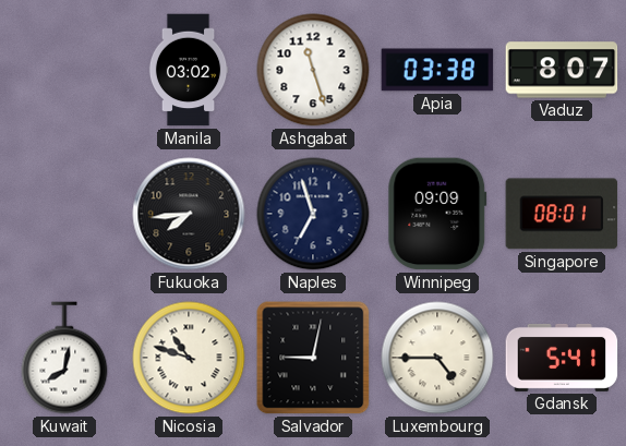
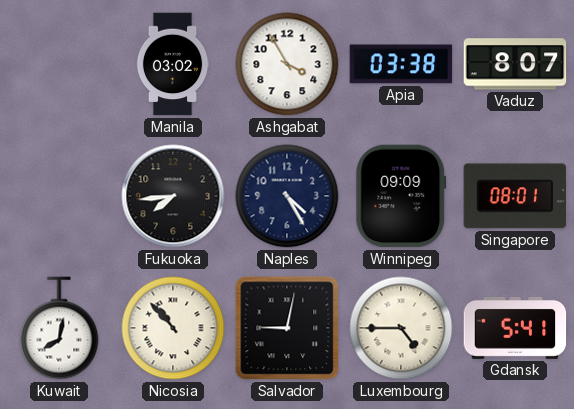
Ashgabat: 11:27 -> 3:55 (287, 64)
Naples: 6:57 -> 4:25 (287, 196)
Nicosia: 10:48 -> 10:53 (173, 328)
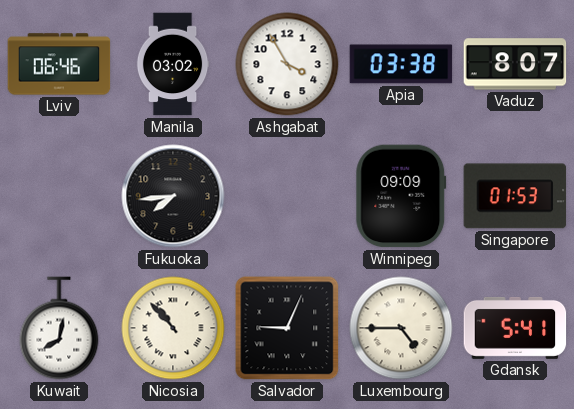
Lviv: none -> 06:46 (59, 64)
Naples: 4:25 -> none (287, 196)
Singapore: 08:01 -> 01:53 (515, 196)
Salvador: 9:02 -> 9:04 (287, 328)
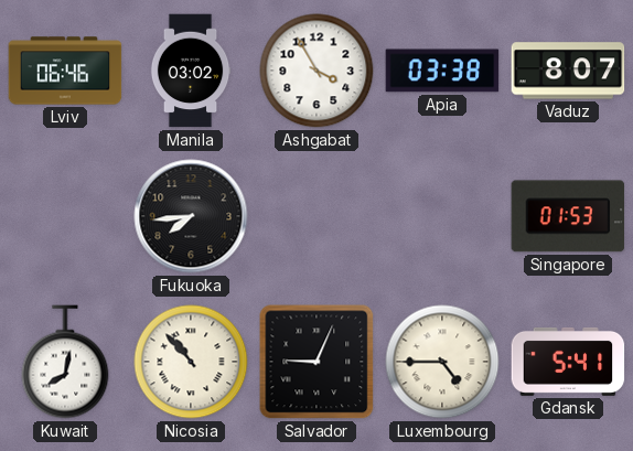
Winnipeg: 09:09 -> none (401, 196)
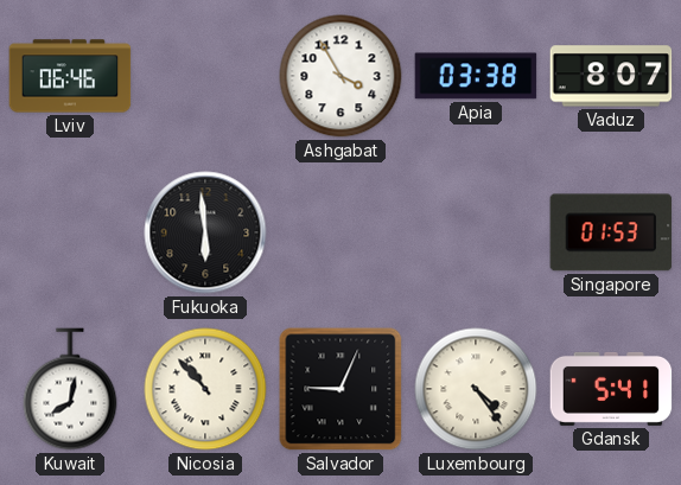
Manila: 03:02 -> none (191, 71)
Fukuoka: 7:44 -> 5:59 (205, 232)
Luxembourg: 4:45 -> 4:24 (476, 389)
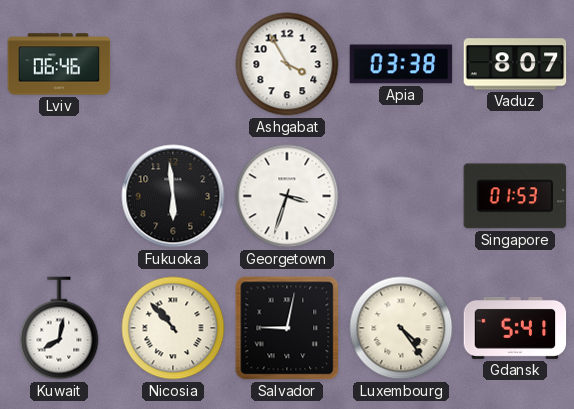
Georgetown: none -> 3:33 (287, 196)
Salvador: 9:04 -> 9:02 (287, 328)
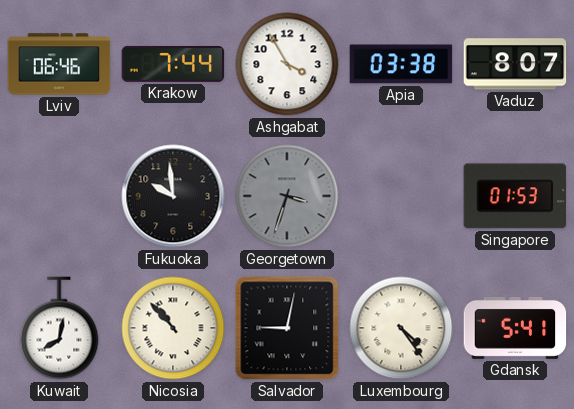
Krakow: none -> 7:44 (173, 64)
Fukuoka: 5:59 -> 9:59 (173, 196)
Georgetown dial: white -> grey (287, 196)
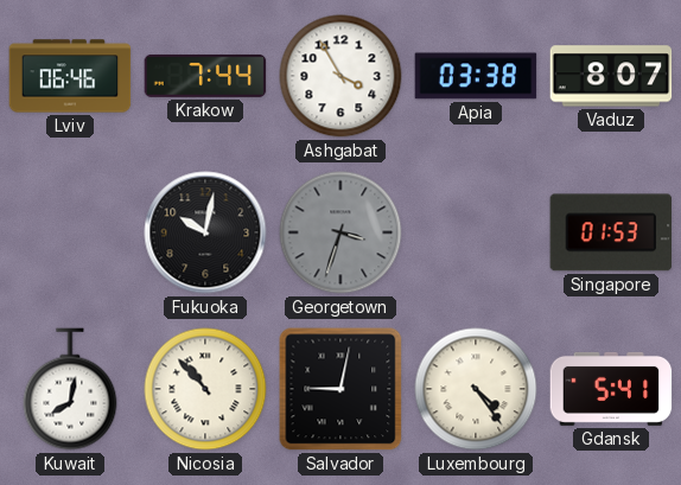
Fukuoka: 9:59 -> 10:02 (205, 232)
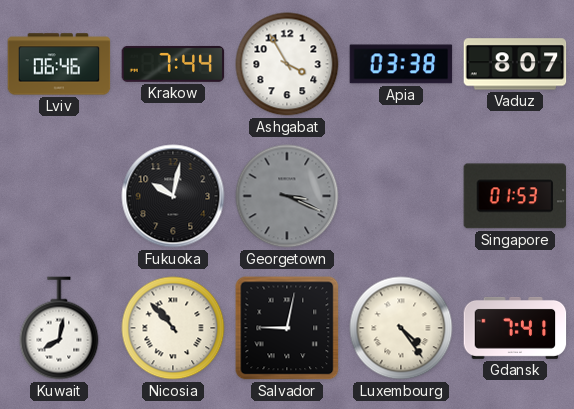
Georgetown: 3:33 -> 3:19 (287, 196)
Gdansk: 5:41 -> 7:41 (515, 328)
